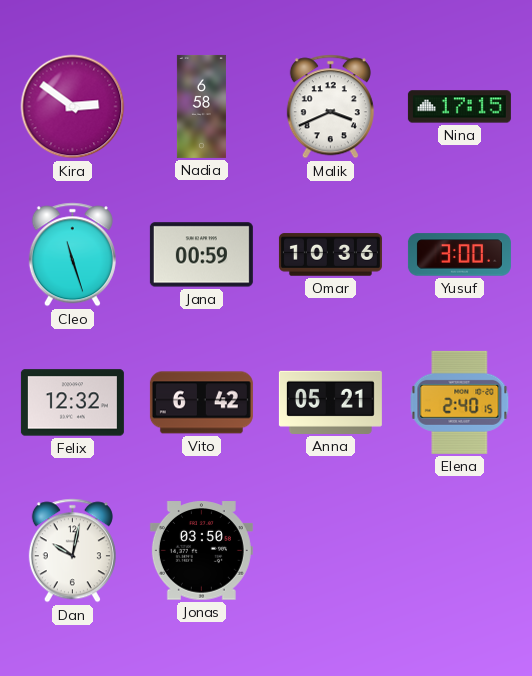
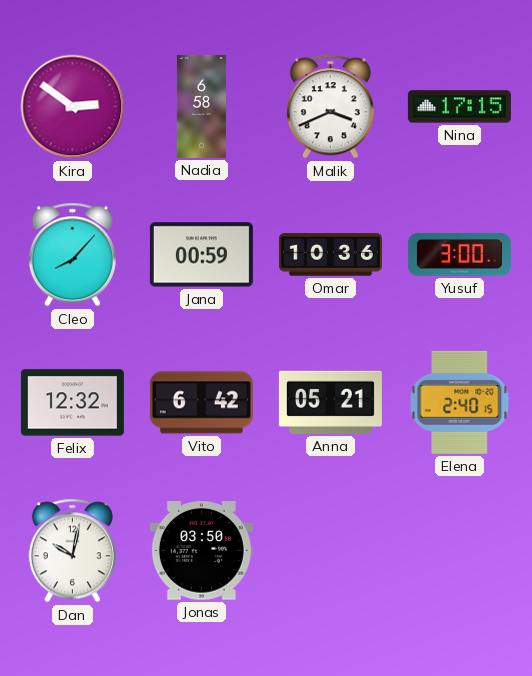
Cleo: 11:27 -> 8:07 (72, 255)
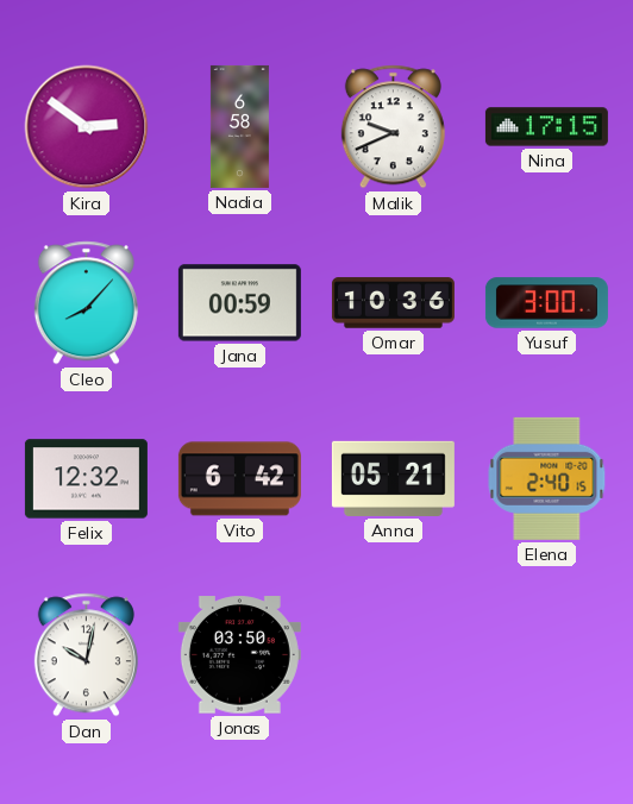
Malik: 3:41 -> 9:41 (393, 127)
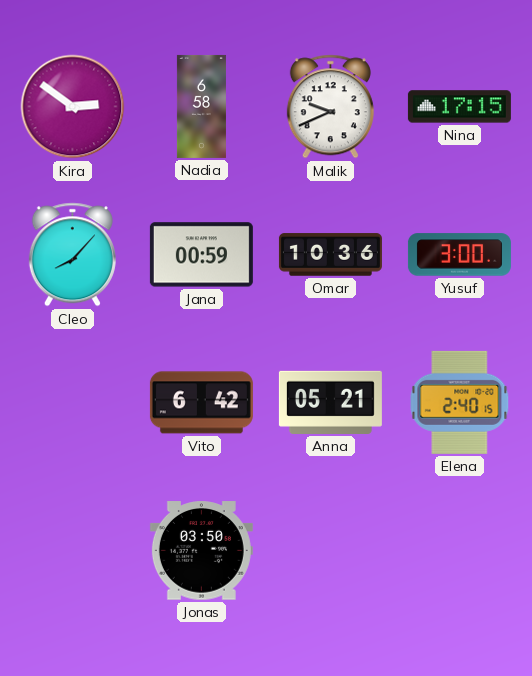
Felix: 12:32 -> none (86, 479)
Dan: 10:02 -> none (86, 655)
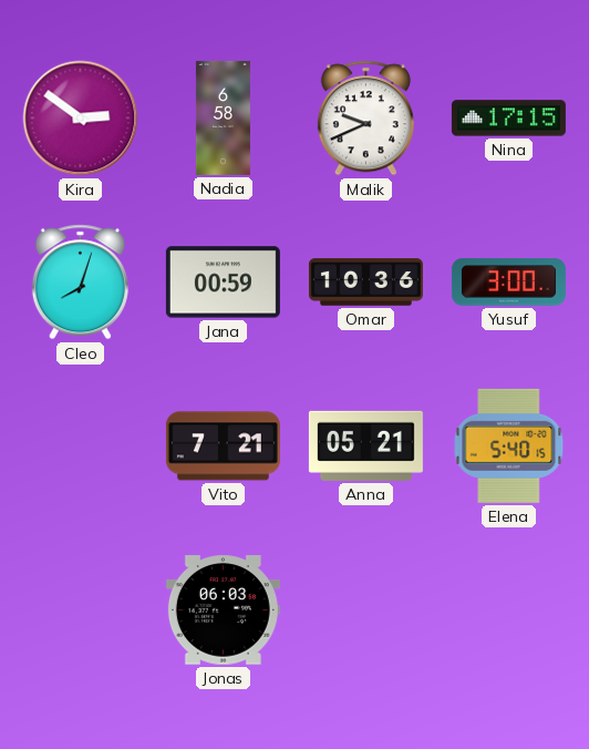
Cleo: 8:07 -> 8:03 (80, 283)
Vito: 6:42 -> 7:21 (223, 447)
Elena: 2:40 -> 5:40 (509, 445)
Jonas: 03:50 -> 06:03 (223, 611)
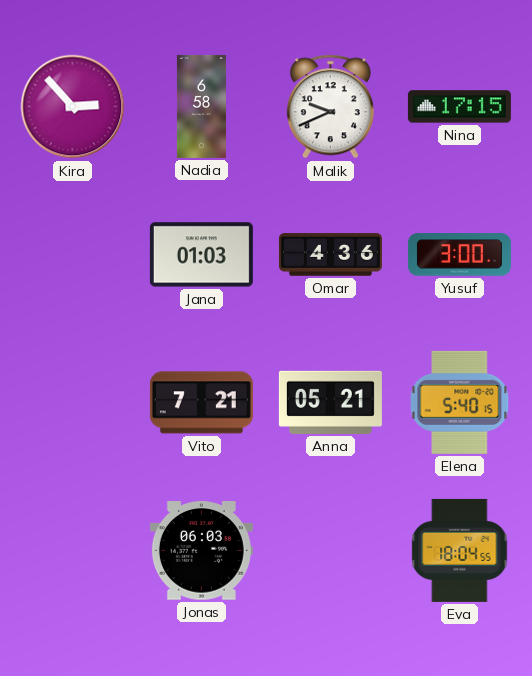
Kira: 2:51 -> 2:53 (73, 107)
Cleo: 8:03 -> none (80, 283)
Jana: 00:59 -> 01:03 (201, 255)
Omar: 10:36 -> 4:36 (330, 255)
Eva: none -> 18:04 (460, 550)
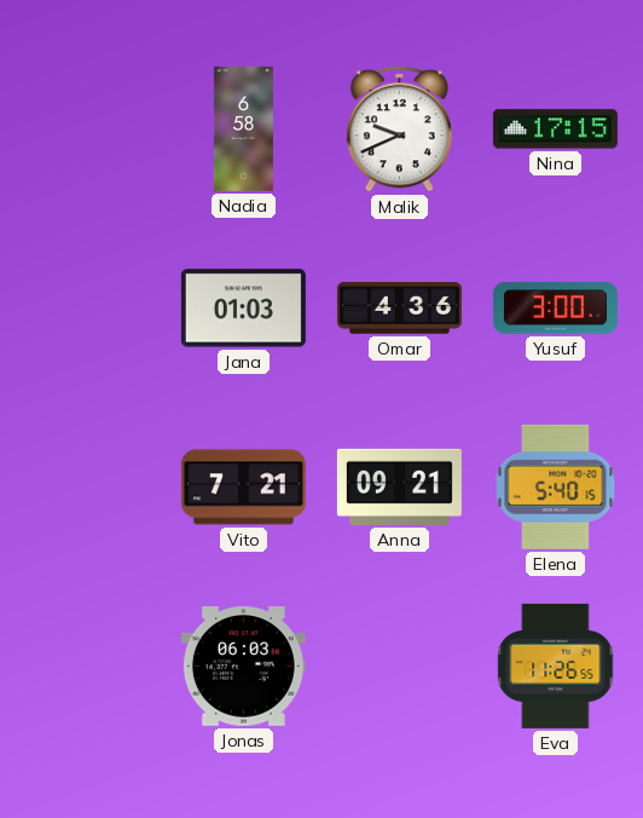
Kira: 2:53 -> none (73, 107)
Anna: 05:21 -> 09:21 (399, 486)
Eva: 18:04 -> 11:26 (556, 666)
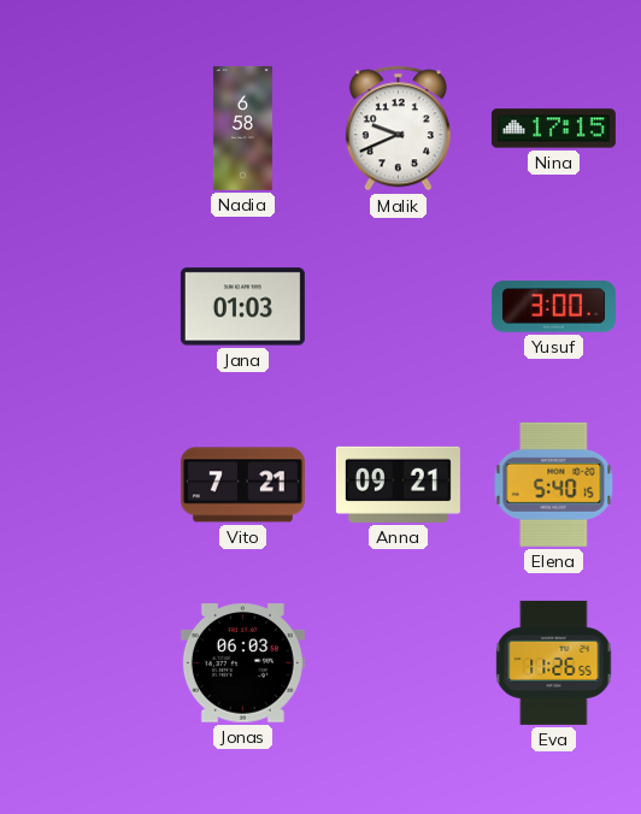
Omar: 4:36 -> none (399, 309)
